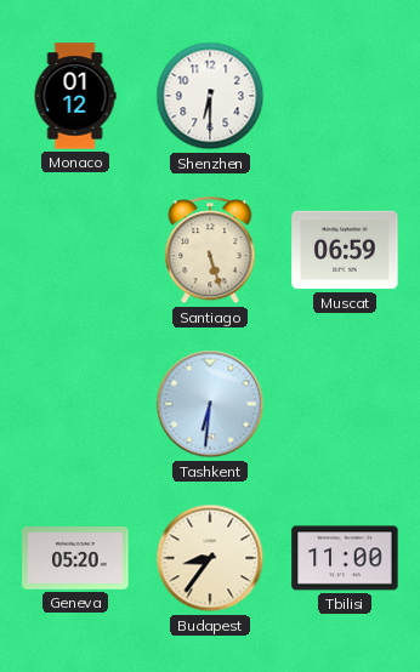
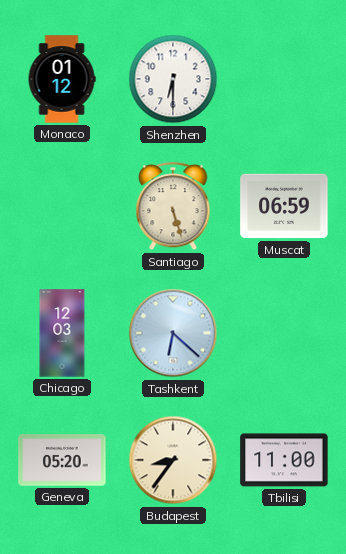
Chicago: none -> 12:03 (62, 333)
Tashkent: 6:31 -> 6:22 (173, 333)
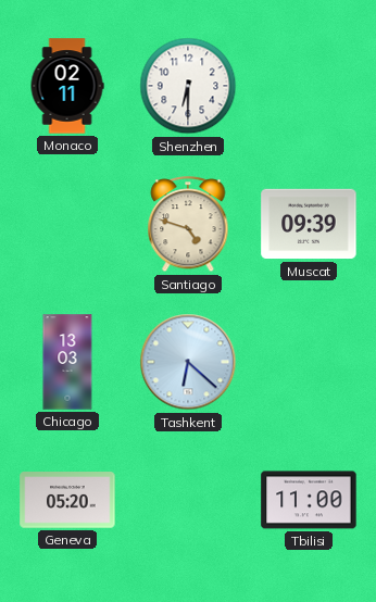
Monaco: 01:12 -> 02:11 (67, 86)
Santiago: 5:27 -> 4:48 (188, 225)
Muscat: 06:59 -> 09:39 (309, 224)
Chicago: 12:03 -> 13:03 (67, 362)
Budapest: 8:36 -> none (173, 460)
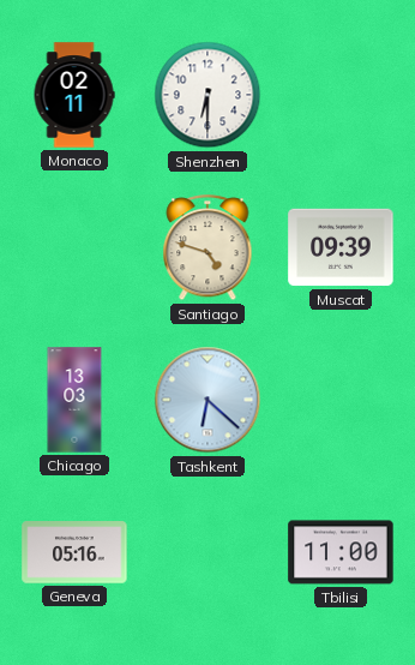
Geneva: 05:20 -> 05:16 (74, 552)
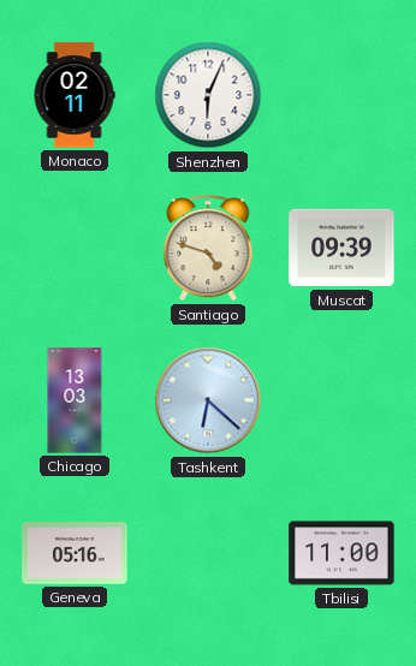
Shenzhen: 6:30 -> 6:04 (208, 95)
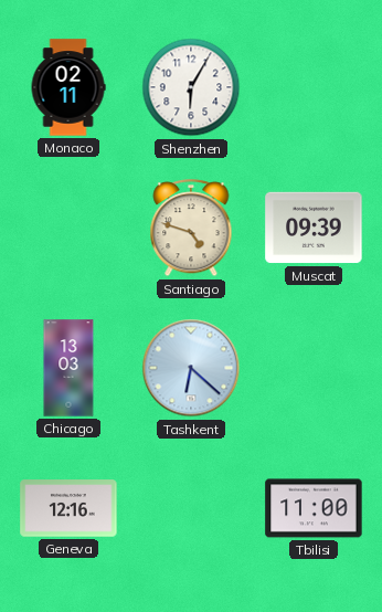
Shenzhen: 6:04 -> 6:05 (191, 87)
Geneva: 05:16 -> 12:16 (68, 508)
